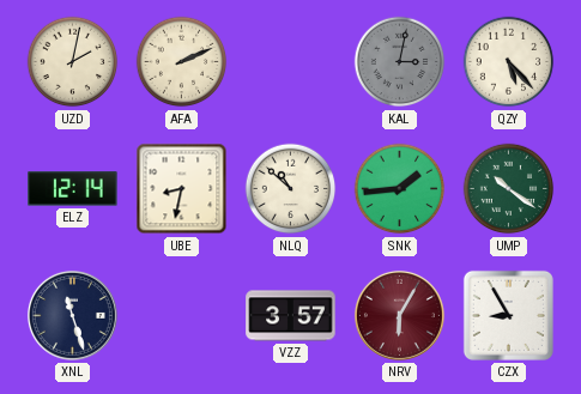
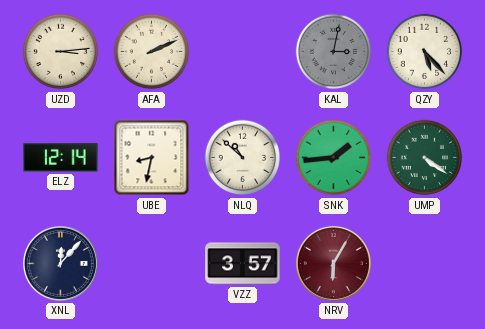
UZD: 2:02 -> 3:14 (61, 52)
UMP: 10:21 -> 4:21 (425, 158)
XNL: 11:27 -> 12:07 (60, 263)
CZX: 8:55 -> none (508, 315)
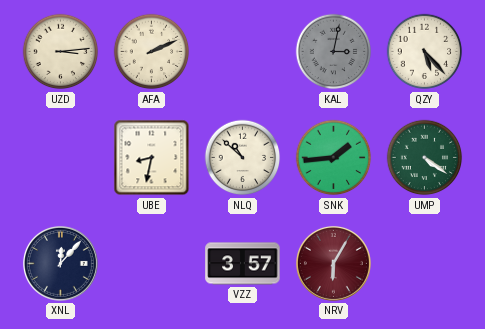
ELZ: 12:14 -> none (61, 158)
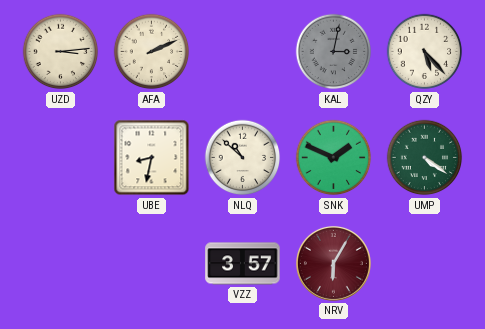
SNK: 1:44 -> 1:49 (334, 158)
XNL: 12:07 -> none (60, 263)
